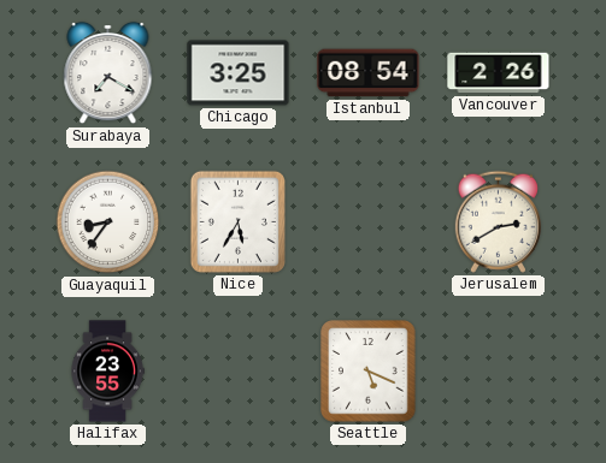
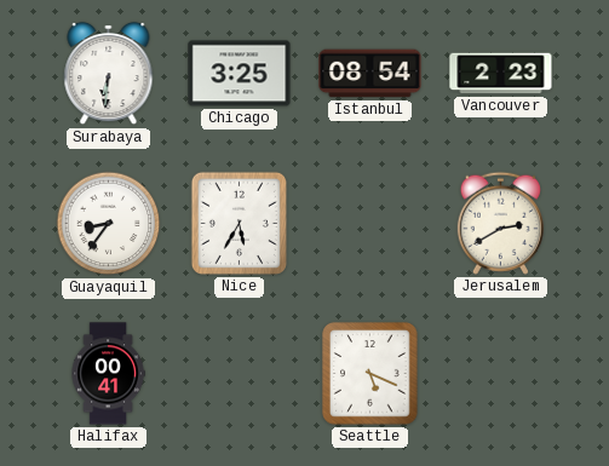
Surabaya: 7:20 -> 6:31 (109, 74)
Vancouver: 2:26 -> 2:23 (501, 74)
Halifax: 23:55 -> 00:41 (108, 374)
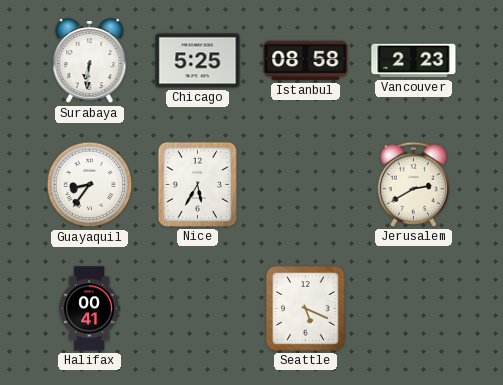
Chicago: 3:25 -> 5:25 (198, 61)
Istanbul: 08:54 -> 08:58 (306, 61)
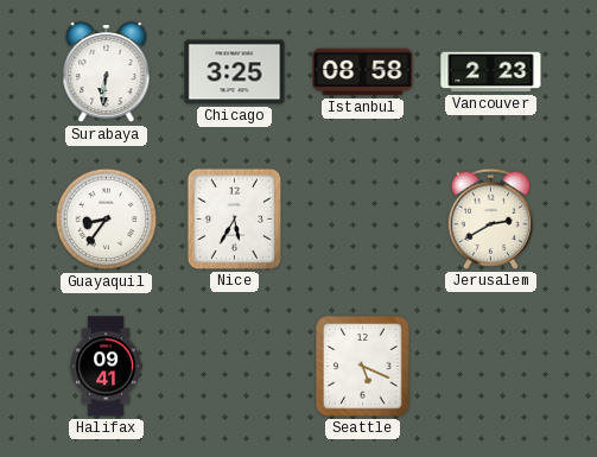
Chicago: 5:25 -> 3:25 (235, 72)
Halifax: 00:41 -> 09:41 (106, 367)
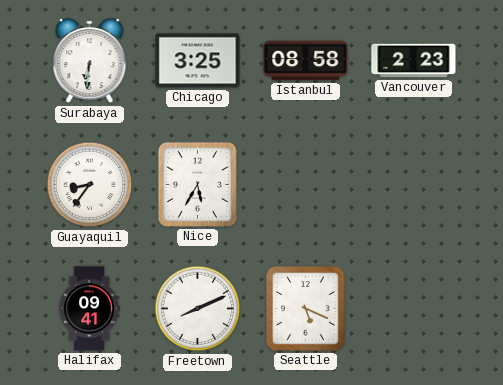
Jerusalem: 2:40 -> none (490, 218)
Freetown: none -> 8:11 (198, 309)
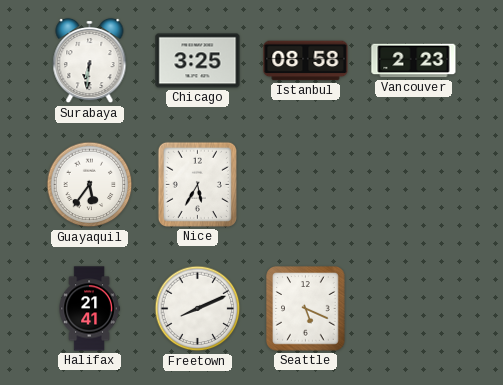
Guayaquil: 8:36 -> 5:36 (90, 185)
Halifax: 09:41 -> 21:41 (89, 309)
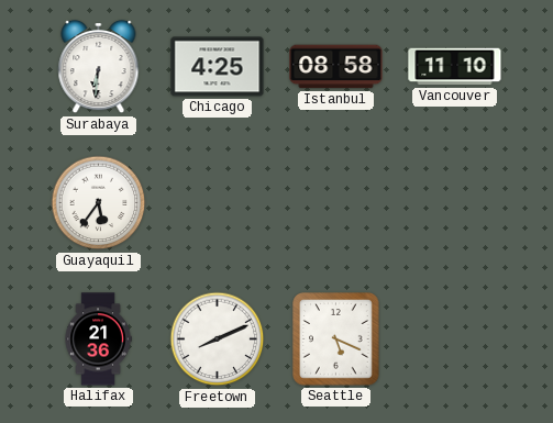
Chicago: 3:25 -> 4:25 (218, 67)
Vancouver: 2:23 -> 11:10 (455, 67)
Nice: 5:35 -> none (197, 184)
Halifax: 21:41 -> 21:36 (98, 339)
